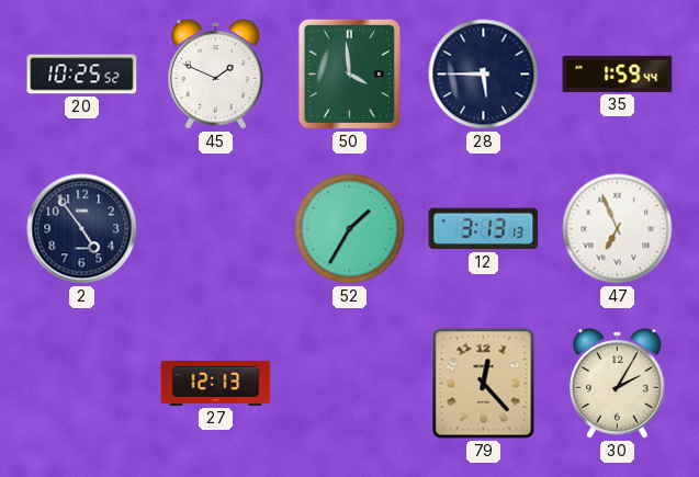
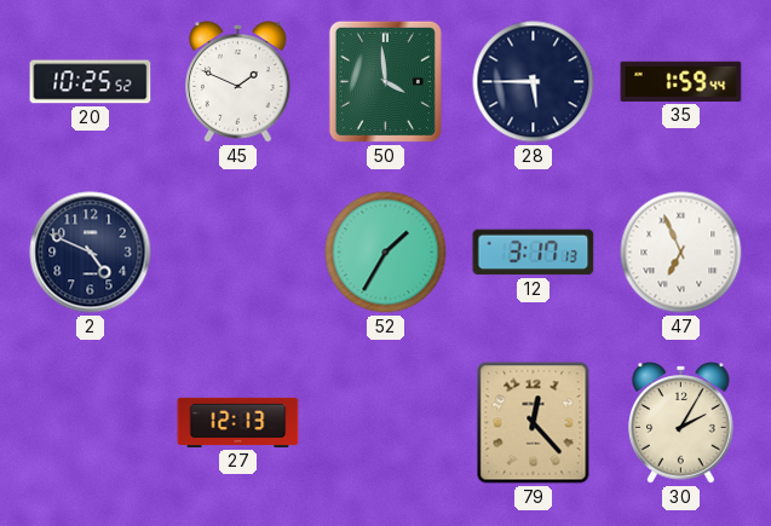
2: 4:54 -> 4:49 (91, 253)
12: 3:13 -> 3:17 (534, 253)
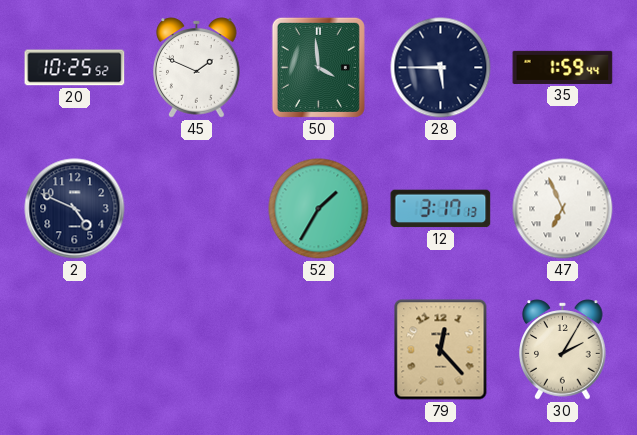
27: 12:13 -> none (238, 422)
